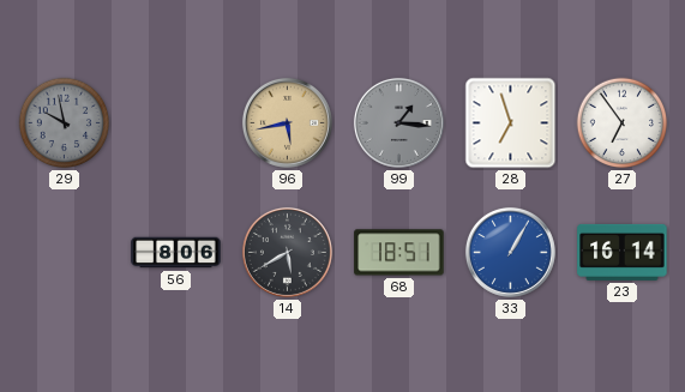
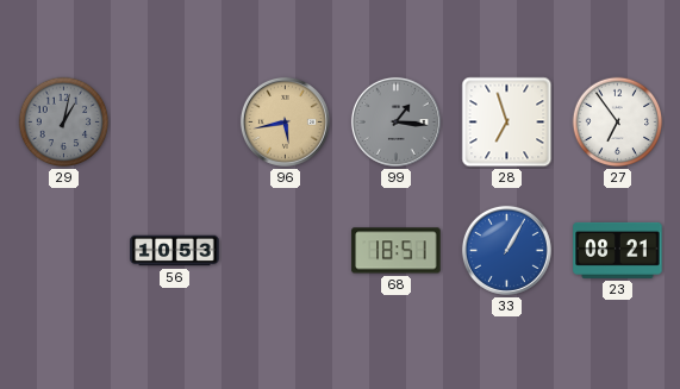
29: 9:58 -> 1:02 (64, 123)
56: 8:06 -> 10:53 (175, 251)
14: 5:40 -> none (287, 252)
23: 16:14 -> 08:21 (618, 250)
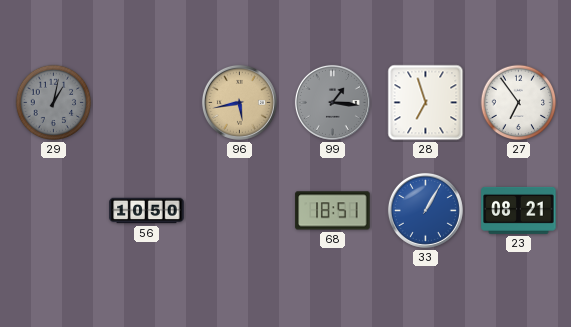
56: 10:53 -> 10:50 (147, 211)
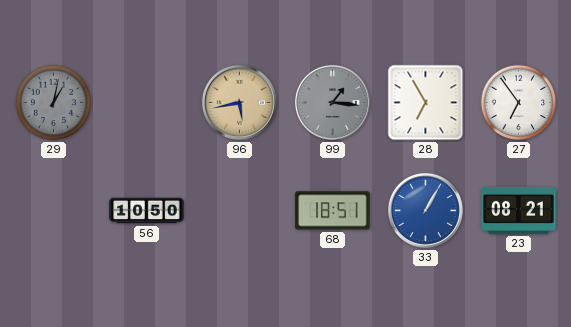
28: 6:57 -> 6:55 (426, 103)
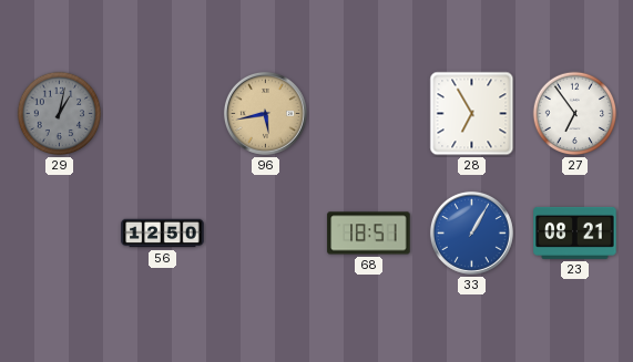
99: 1:16 -> none (332, 102)
56: 10:50 -> 12:50 (163, 234)
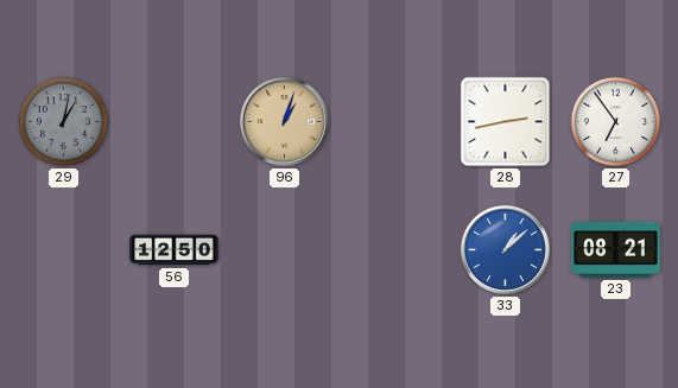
96: 5:43 -> 1:03 (284, 121)
28: 6:55 -> 2:43 (506, 122)
68: 18:51 -> none (369, 234)
33: 1:05 -> 1:08 (505, 249)
